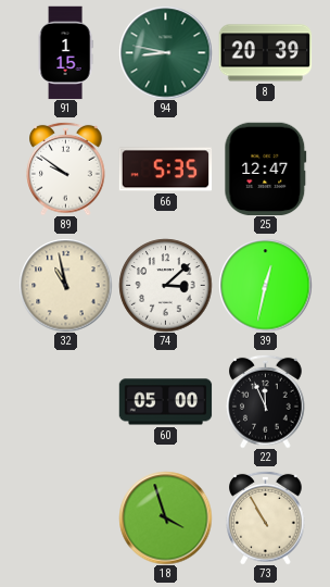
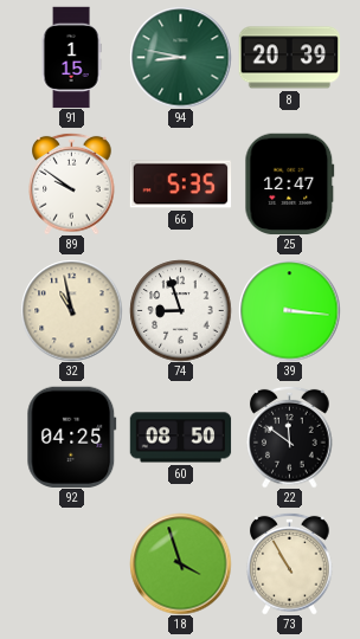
74: 3:08 -> 8:57 (180, 310)
39: 12:32 -> 3:16 (289, 310)
92: none -> 04:25 (72, 437)
60: 05:00 -> 08:50 (180, 438)
22: 11:56 -> 11:51 (290, 437)
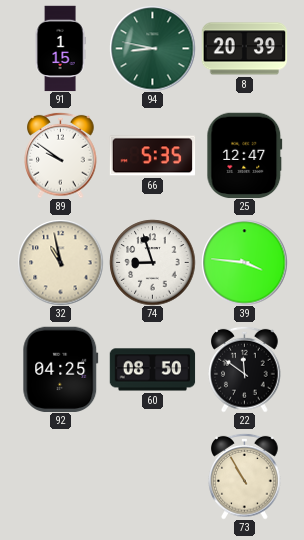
39: 3:16 -> 3:46 (244, 262)
18: 3:57 -> none (180, 563)
